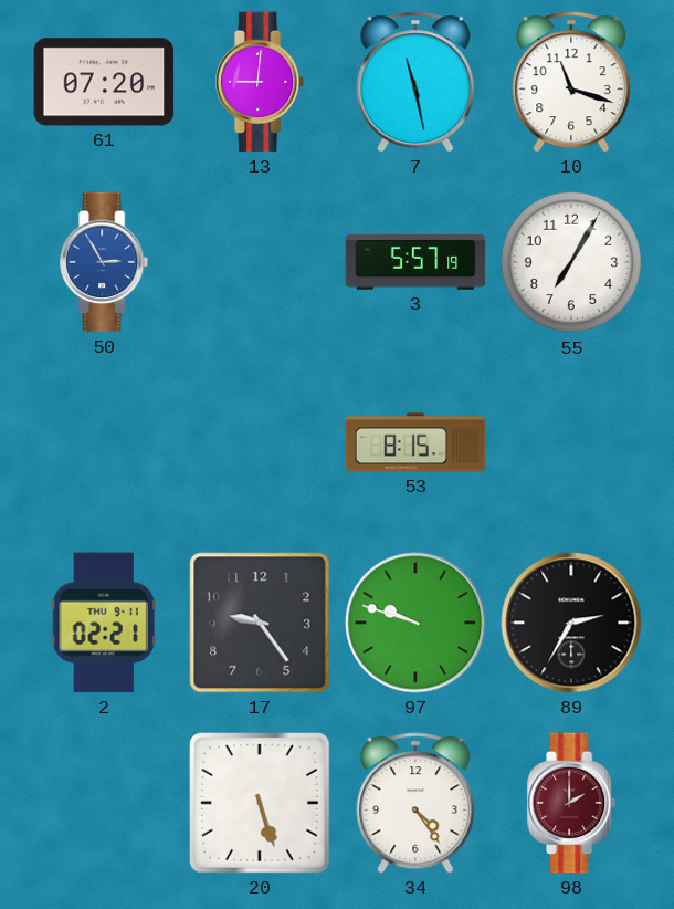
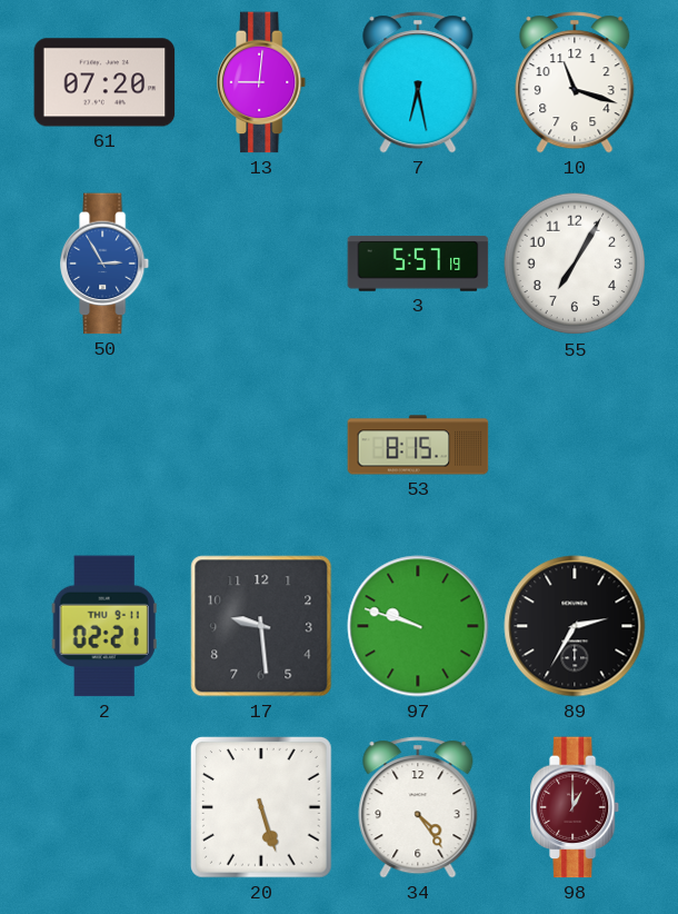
7: 11:28 -> 6:28 (418, 82)
17: 9:24 -> 9:29 (261, 626)
98: 2:00 -> 1:00 (576, 807)
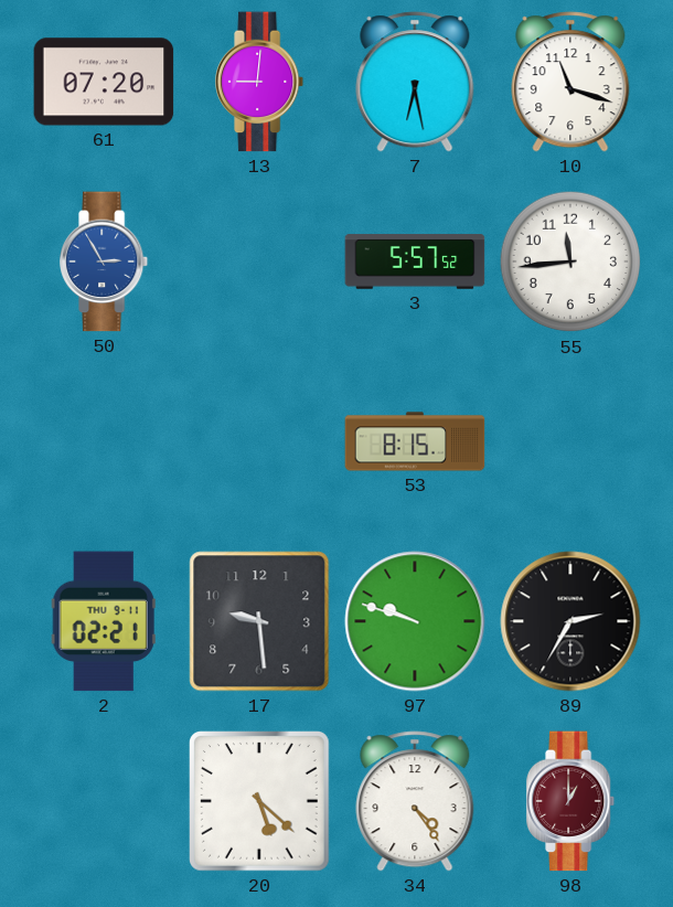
3: 5:57:19 -> 5:57:52 (415, 262)
55: 7:05 -> 11:44 (570, 262)
20: 5:27 -> 5:22 (260, 802)
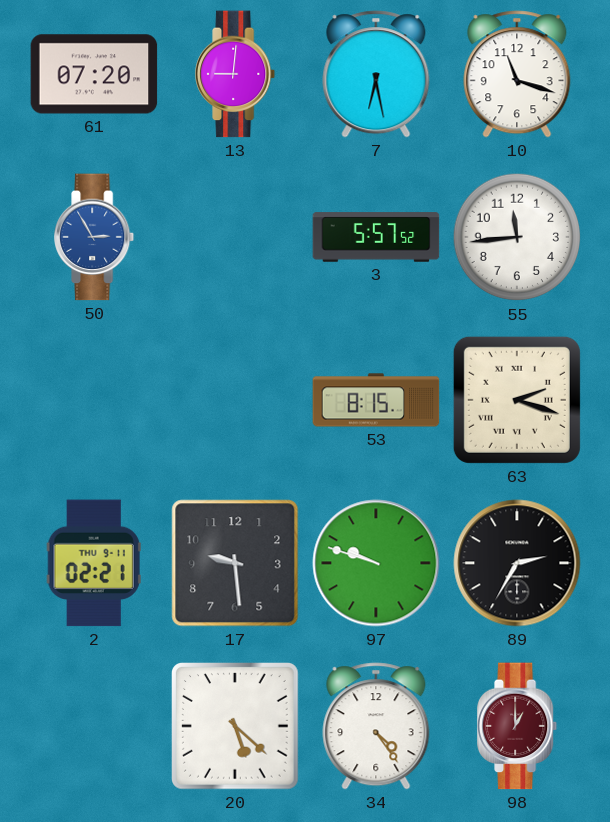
63: none -> 2:18 (517, 400)
